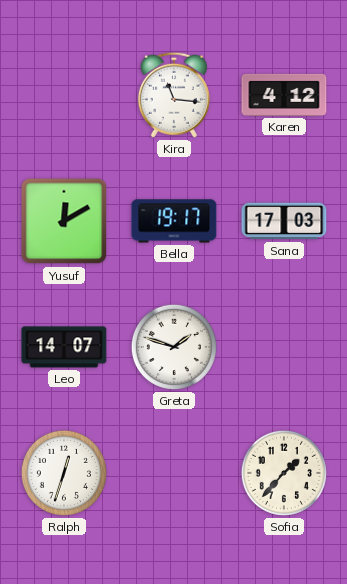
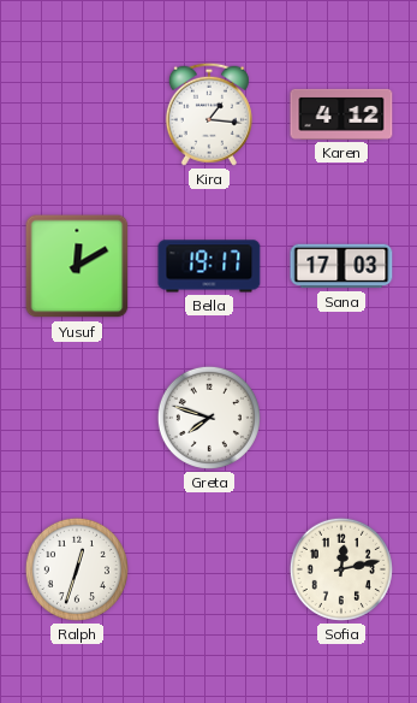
Kira: 11:16 -> 1:16 (209, 114)
Leo: 14:07 -> none (64, 347)
Greta: 1:48 -> 7:48 (209, 418)
Sofia: 1:37 -> 12:13 (341, 569)
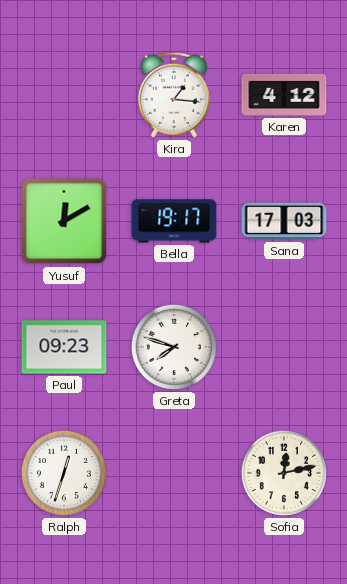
Paul: none -> 09:23 (64, 347)
